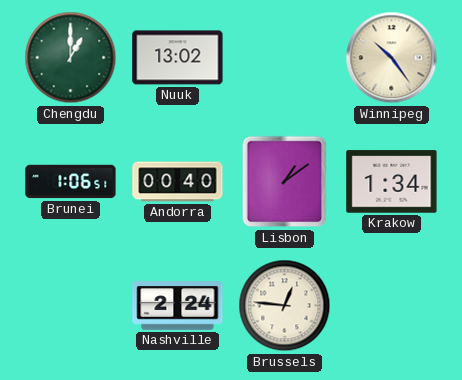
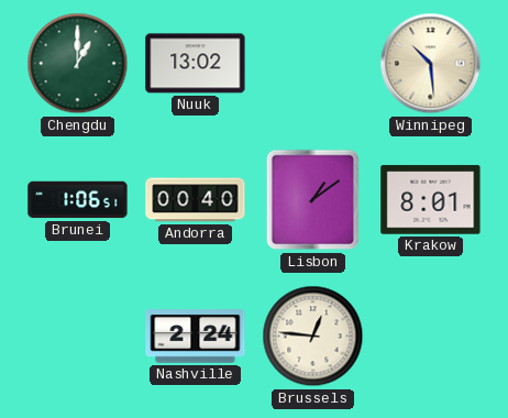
Winnipeg: 10:24 -> 10:29 (431, 64)
Krakow: 1:34 -> 8:01 (431, 200)
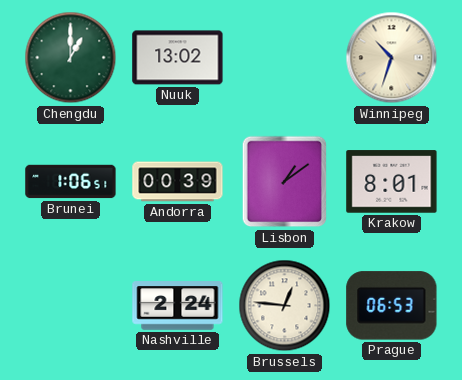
Winnipeg: 10:29 -> 10:33 (392, 58)
Andorra: 00:40 -> 00:39 (178, 182)
Prague: none -> 06:53 (392, 306)
